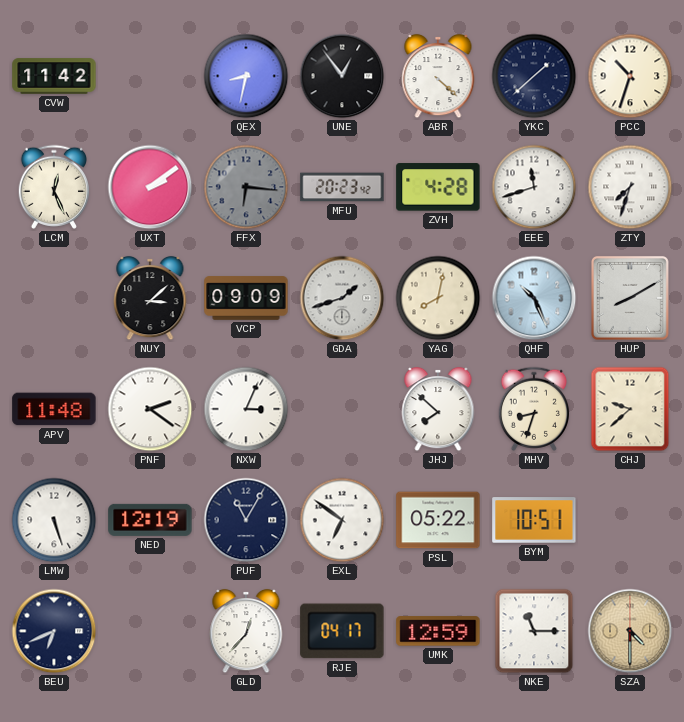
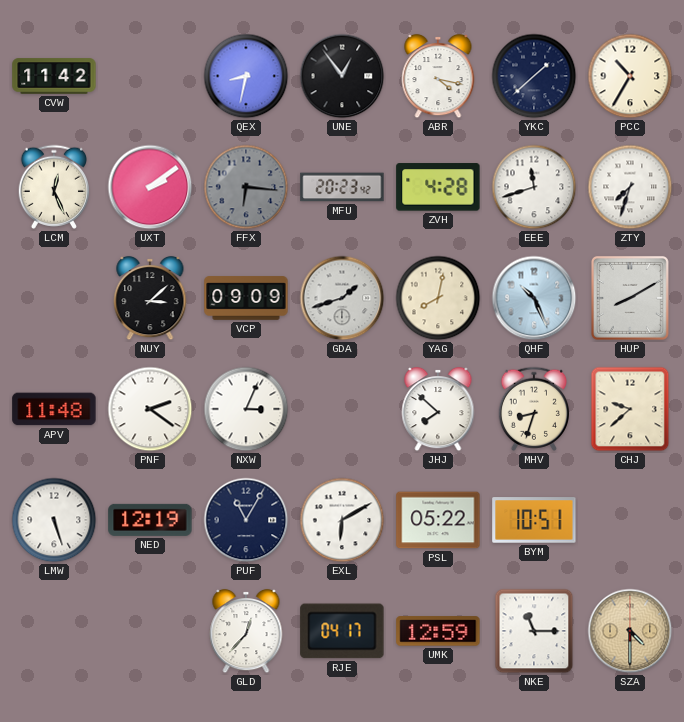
ABR: 4:22 -> 4:17 (438, 76)
PCC: 10:33 -> 10:35 (630, 76)
EXL: 6:51 -> 6:10 (342, 520)
BEU: 6:41 -> none (54, 631)
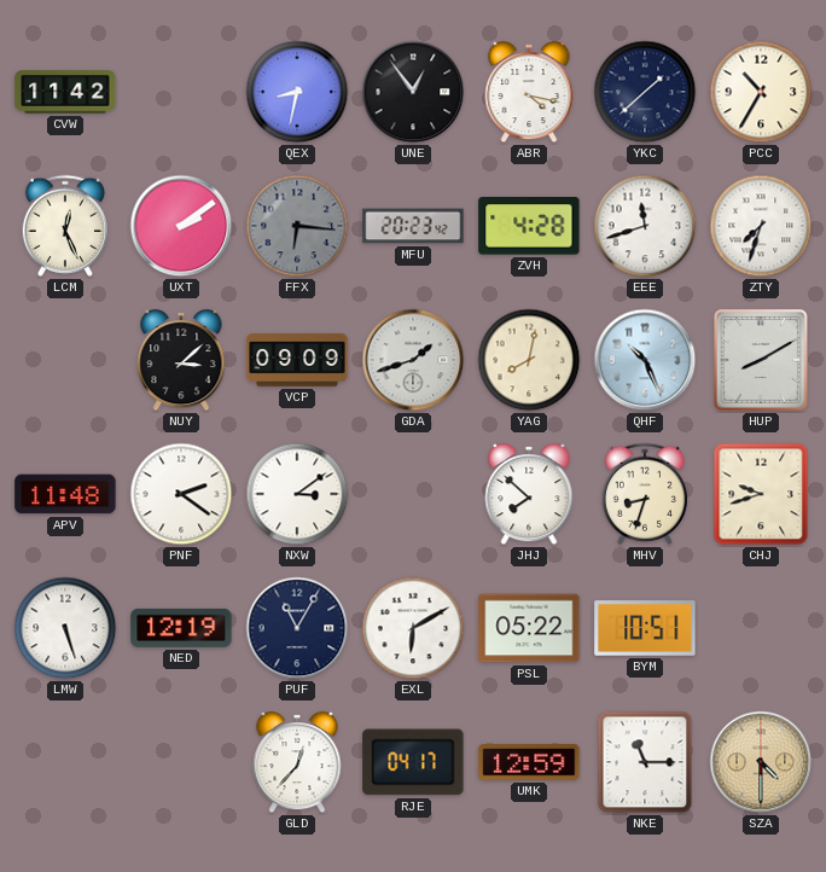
NXW: 3:04 -> 3:09 (297, 494)
CHJ: 9:38 -> 9:42 (761, 494)
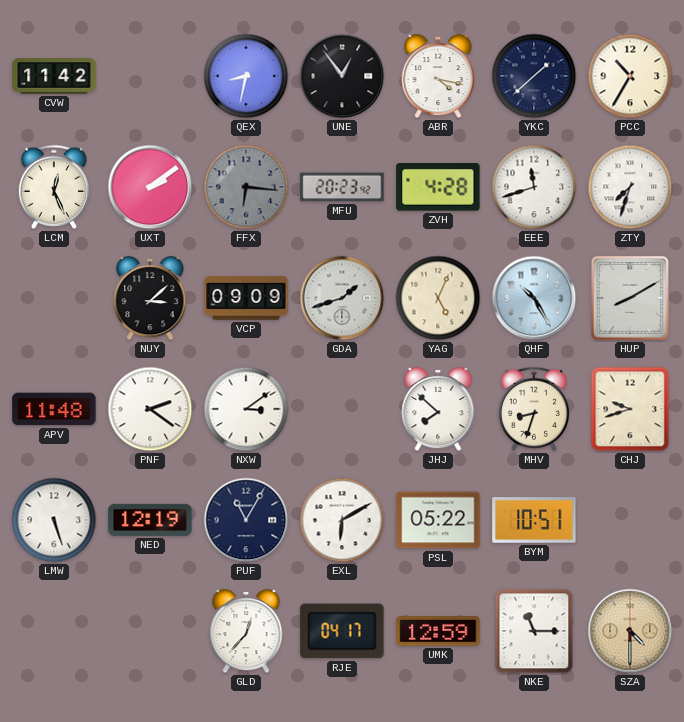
YAG: 8:02 -> 5:04 (438, 298)
QHF: 10:26 -> 10:25 (534, 298)
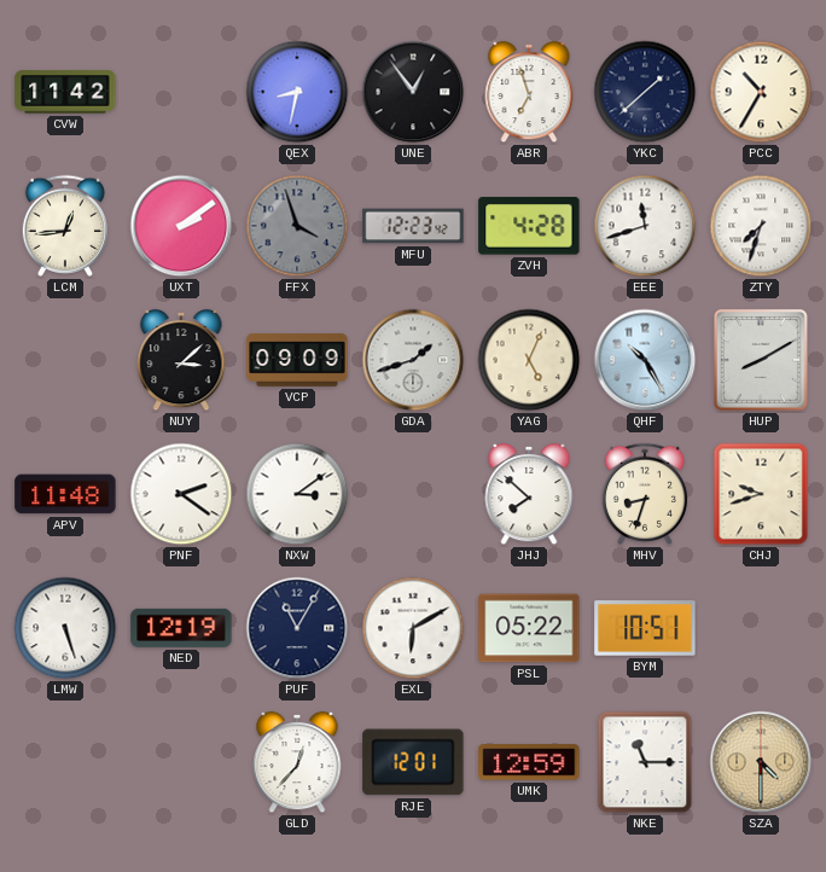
ABR: 4:17 -> 6:57 (529, 92)
LCM: 12:26 -> 12:44 (64, 226)
FFX: 6:16 -> 3:57 (297, 226)
MFU: 20:23 -> 12:23 (413, 226)
RJE: 04:17 -> 12:01 (413, 762)
